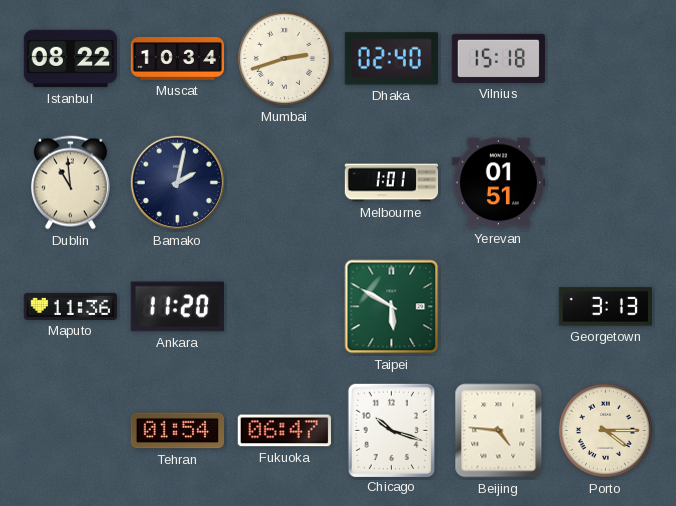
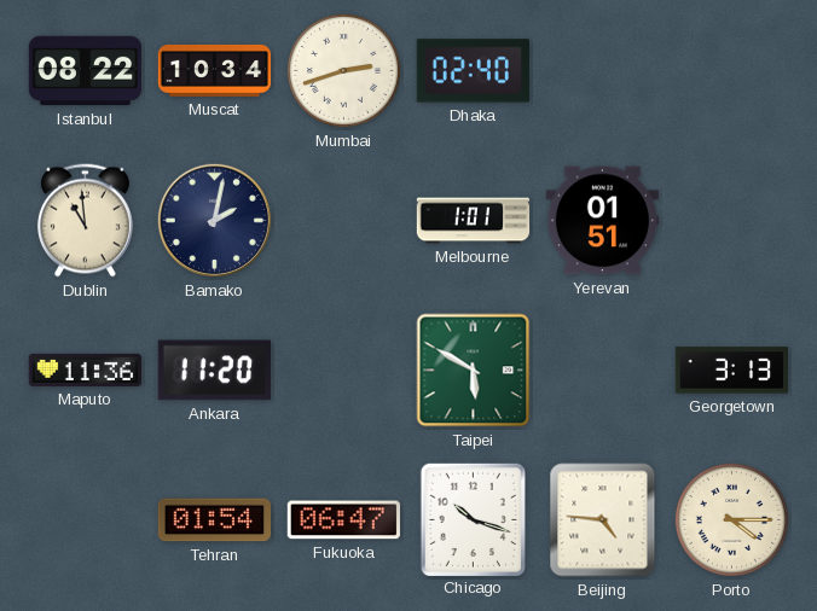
Vilnius: 15:18 -> none (498, 58)
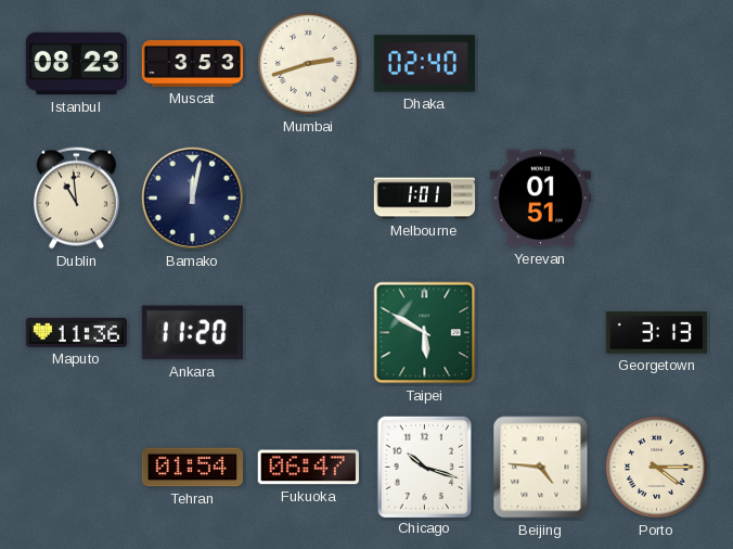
Istanbul: 08:22 -> 08:23 (76, 64)
Muscat: 10:34 -> 3:53 (193, 63)
Bamako: 2:02 -> 12:02 (192, 197)
